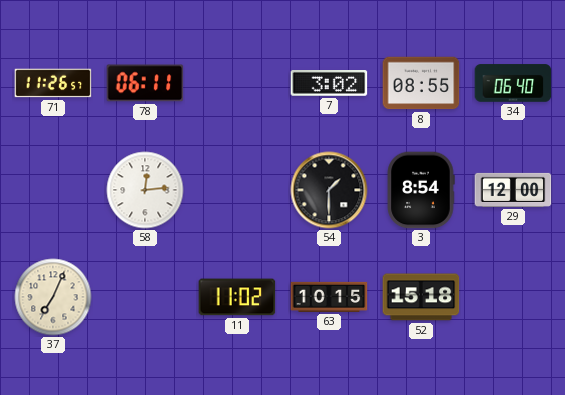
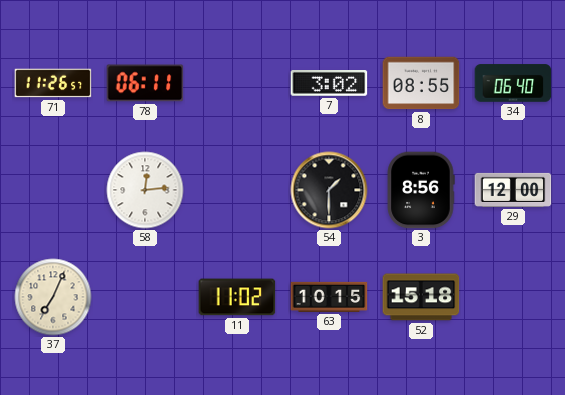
3: 8:54 -> 8:56 (421, 190)
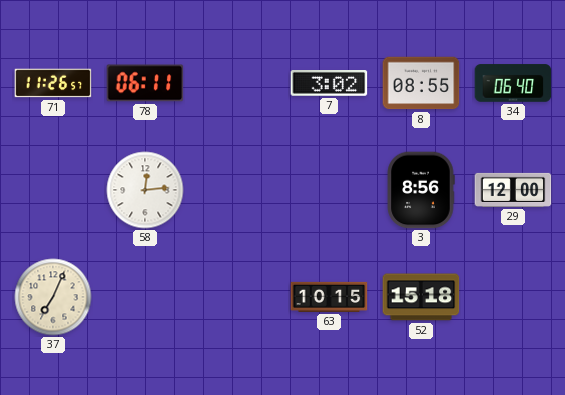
54: 1:30 -> none (329, 190)
11: 11:02 -> none (237, 297)
